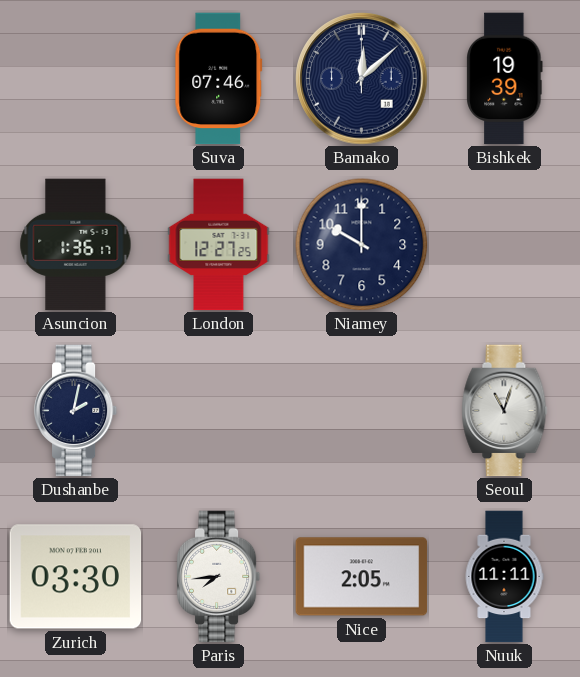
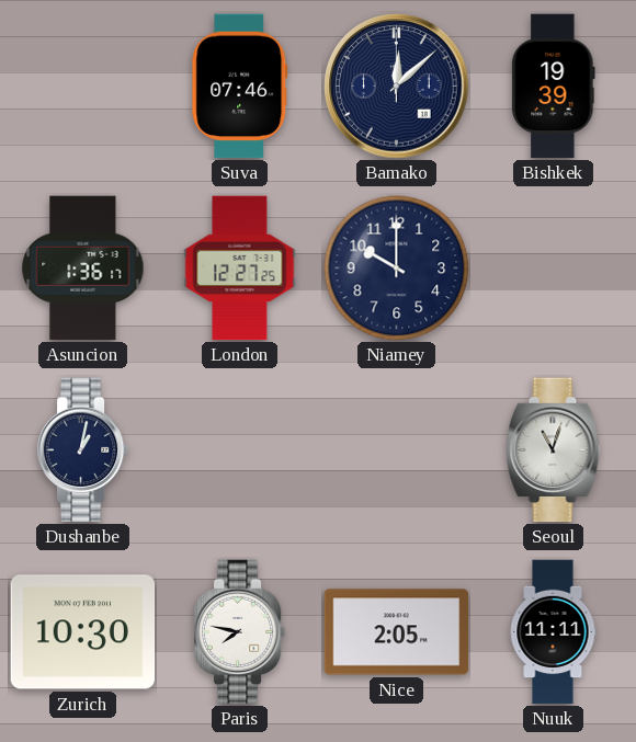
Dushanbe: 2:02 -> 1:02 (83, 450)
Zurich: 03:30 -> 10:30 (83, 632)
Paris: 7:44 -> 7:47 (240, 632)
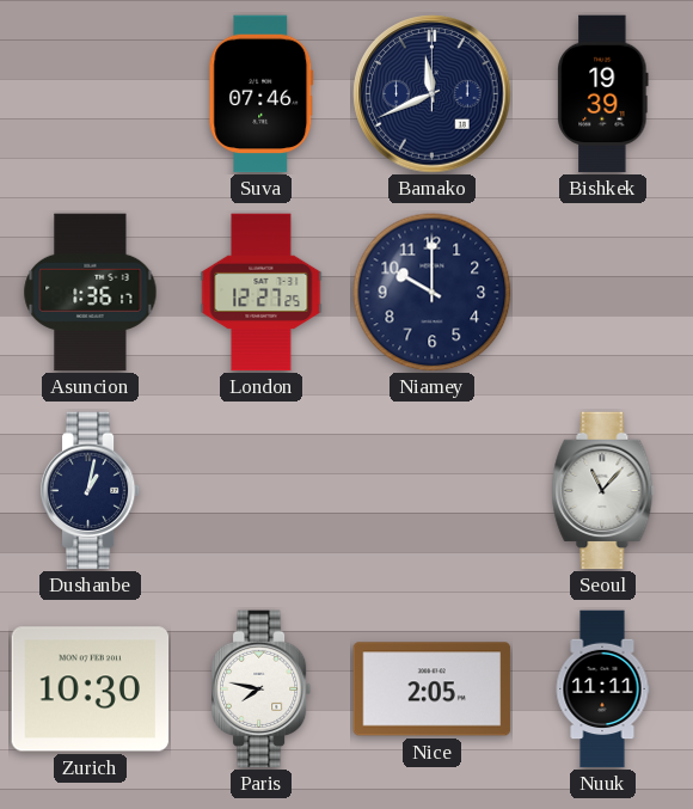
Bamako: 12:08 -> 11:41 (433, 94)
Seoul: 11:03 -> 11:07 (603, 491)
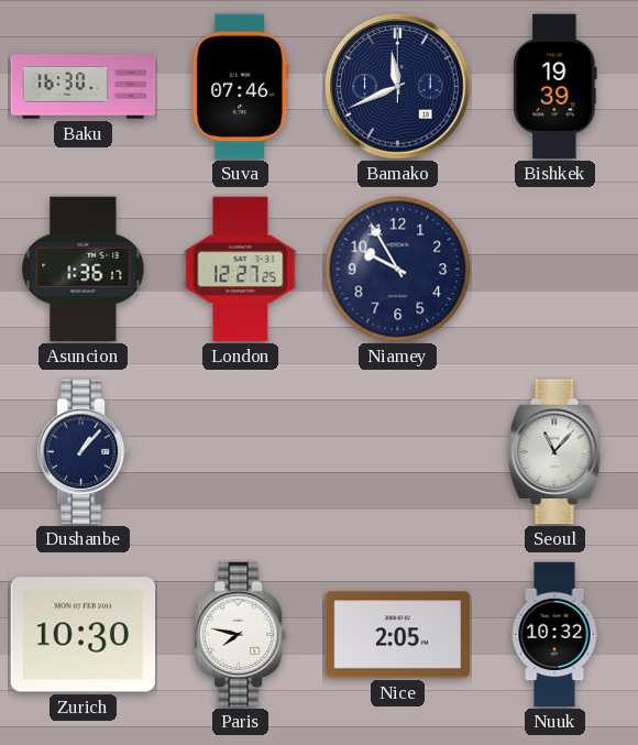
Baku: none -> 16:30 (84, 87)
Niamey: 10:00 -> 9:55 (398, 270)
Dushanbe: 1:02 -> 1:07 (84, 452)
Nuuk: 11:11 -> 10:32 (554, 635)
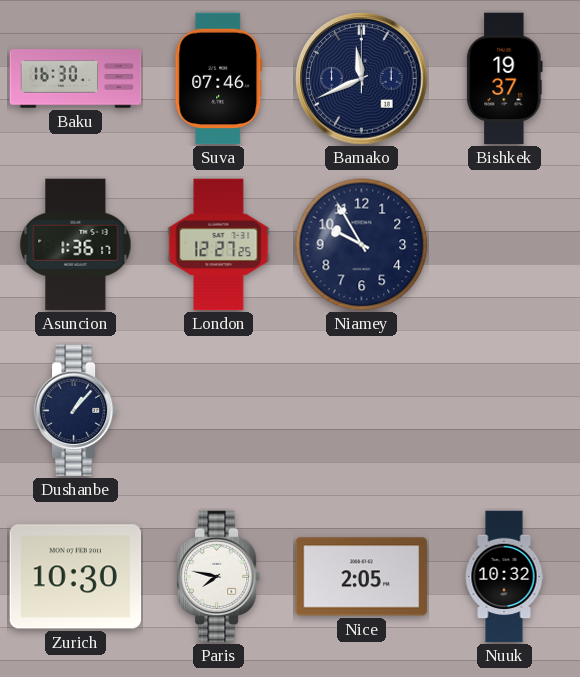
Bishkek: 19:39 -> 19:37 (505, 79)
Seoul: 11:07 -> none (555, 452)
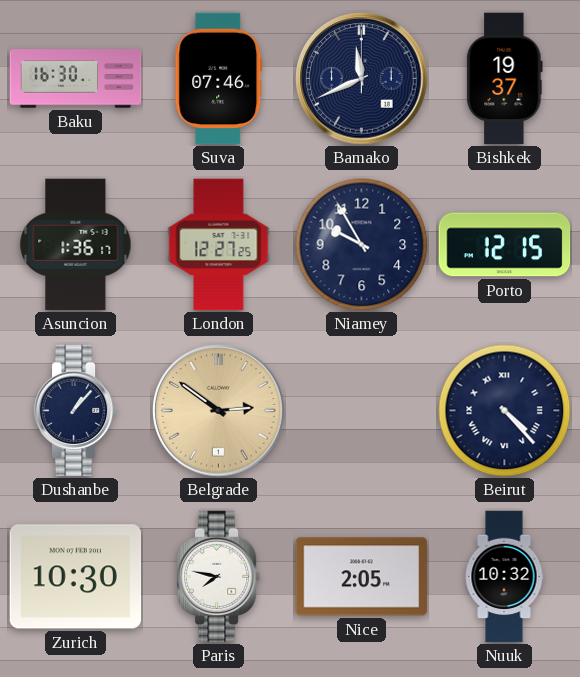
Porto: none -> 12:15 (505, 245)
Belgrade: none -> 2:51 (219, 411)
Beirut: none -> 4:23 (505, 411)
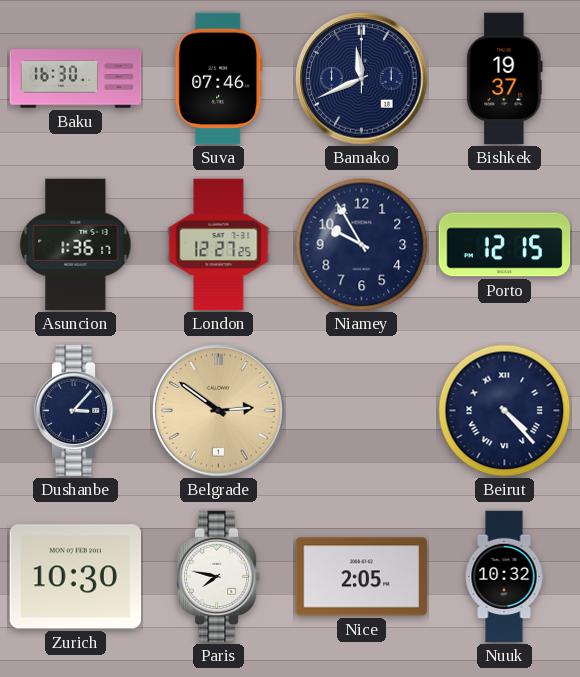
Dushanbe: 1:07 -> 3:07 (76, 411)
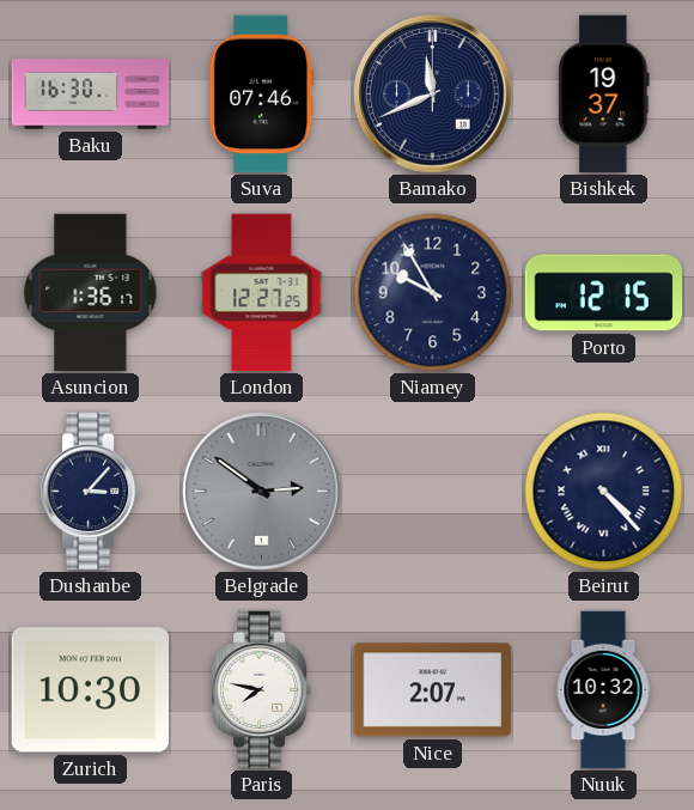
Belgrade dial: champagne -> grey (262, 492)
Nice: 2:05 -> 2:07 (433, 690)
